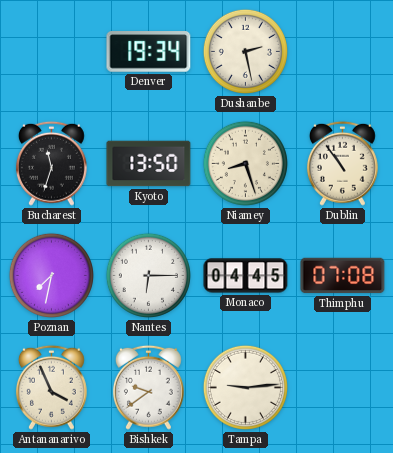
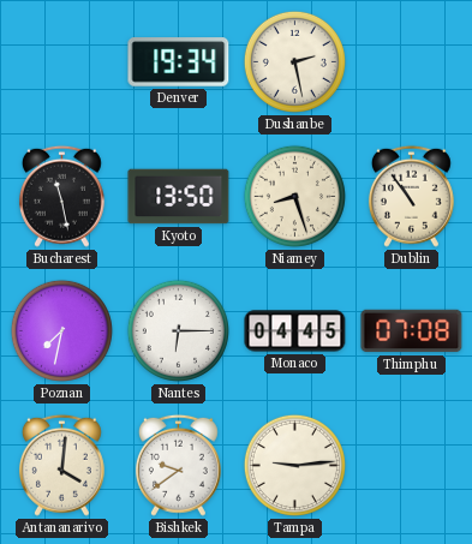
Bucharest: 11:33 -> 11:28 (61, 196)
Antananarivo: 3:56 -> 4:01 (61, 465)
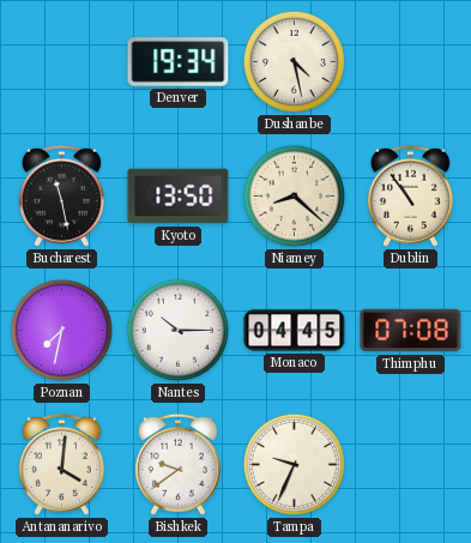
Dushanbe: 2:28 -> 4:28 (294, 61)
Niamey: 8:27 -> 8:22 (294, 195)
Nantes: 6:15 -> 10:15 (177, 330)
Tampa: 9:14 -> 9:34 (294, 464)
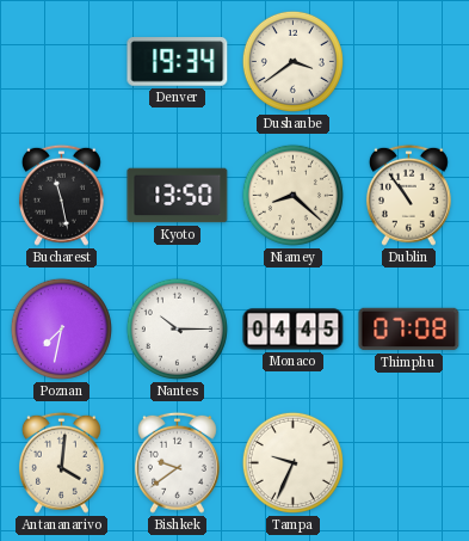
Dushanbe: 4:28 -> 3:39 (292, 61)
